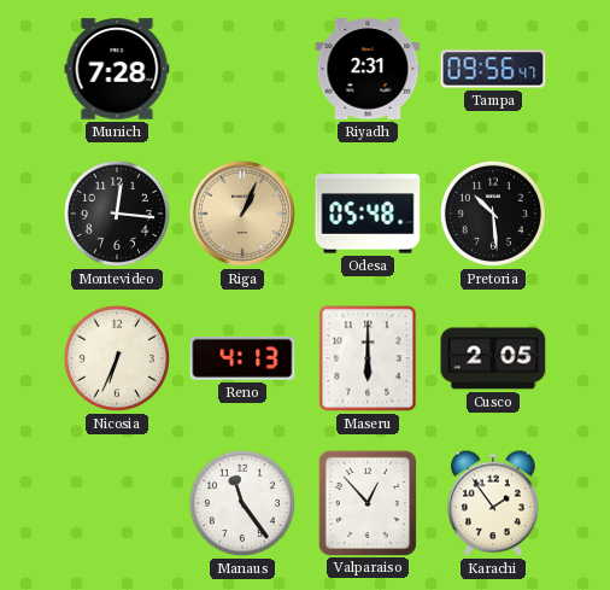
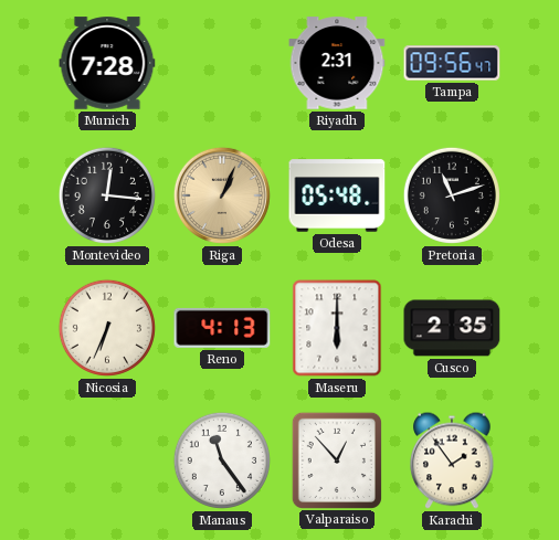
Pretoria: 10:29 -> 11:12 (452, 195)
Cusco: 2:05 -> 2:35 (452, 328)
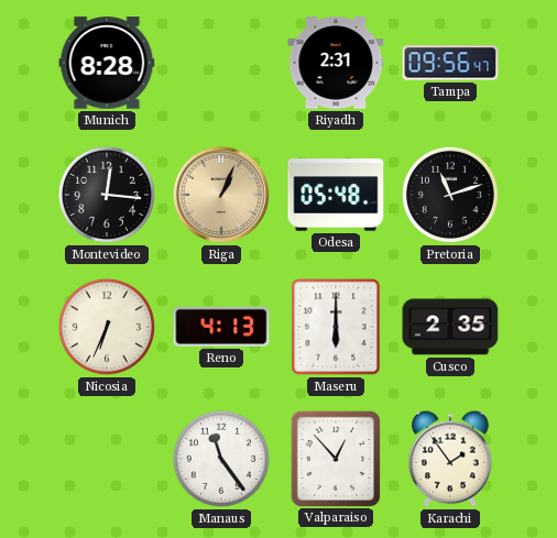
Munich: 7:28 -> 8:28 (107, 63)
